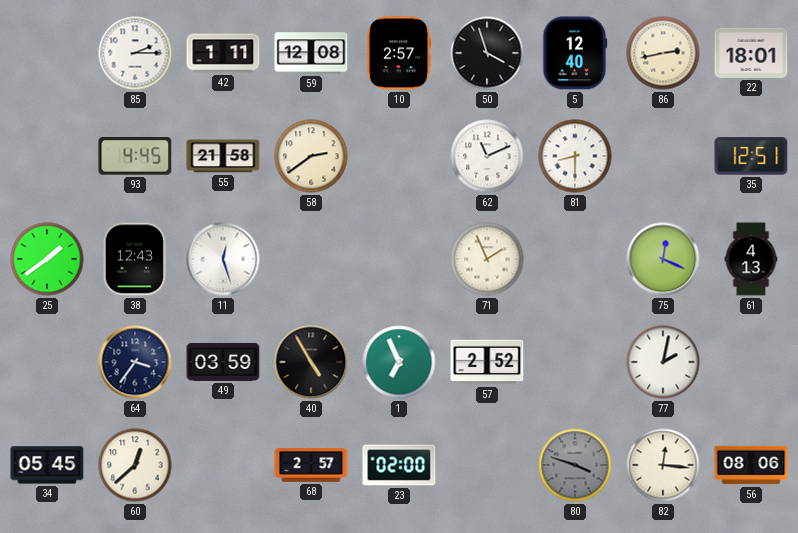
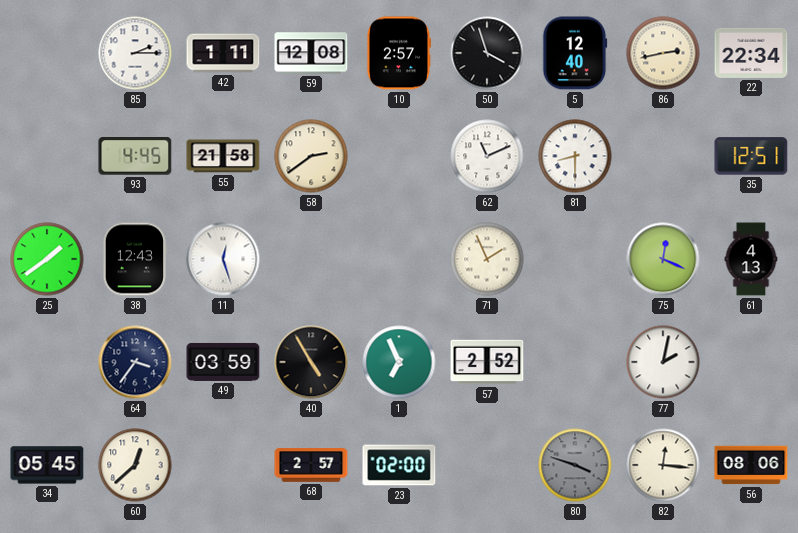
22: 18:01 -> 22:34 (751, 53)
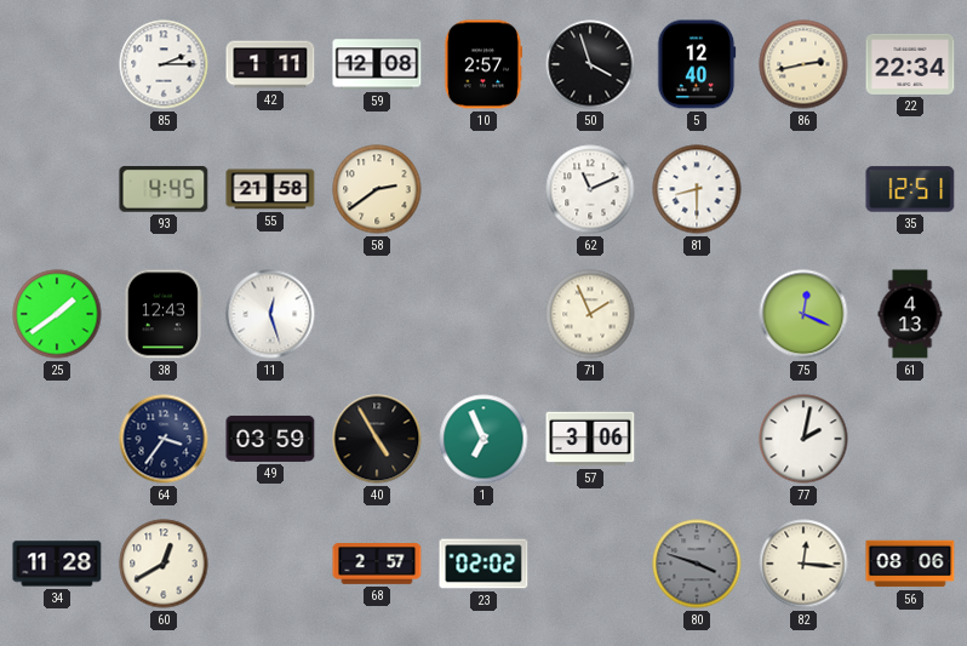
57: 2:52 -> 3:06 (590, 439)
34: 05:45 -> 11:28 (57, 564)
60: 12:38 -> 12:40 (164, 564)
23: 02:00 -> 02:02 (483, 564)
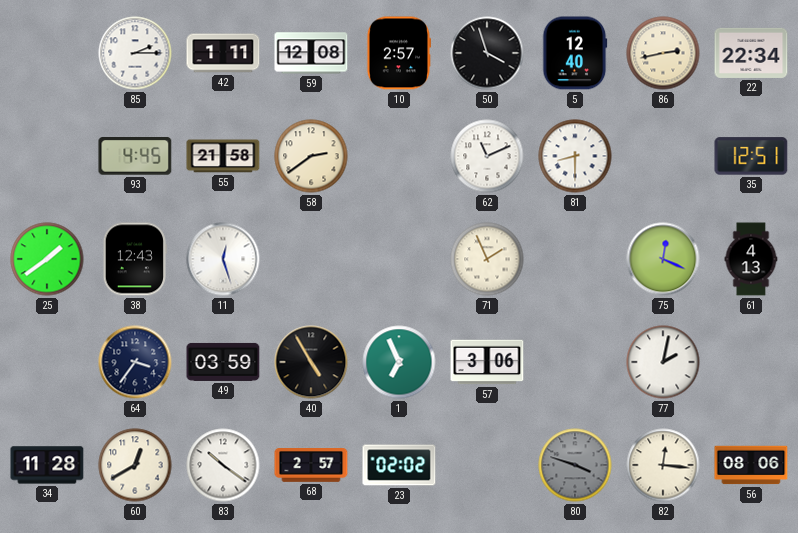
83: none -> 10:21 (223, 465)
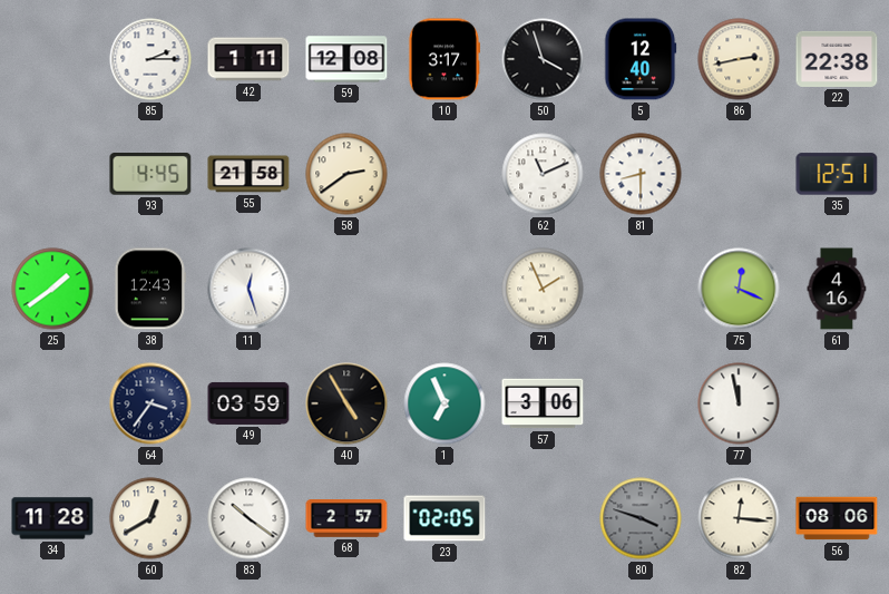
10: 2:57 -> 3:17 (443, 59)
22: 22:34 -> 22:38 (837, 59)
61: 4:13 -> 4:16 (837, 289)
77: 2:02 -> 11:58 (739, 403)
23: 02:02 -> 02:05 (444, 518)
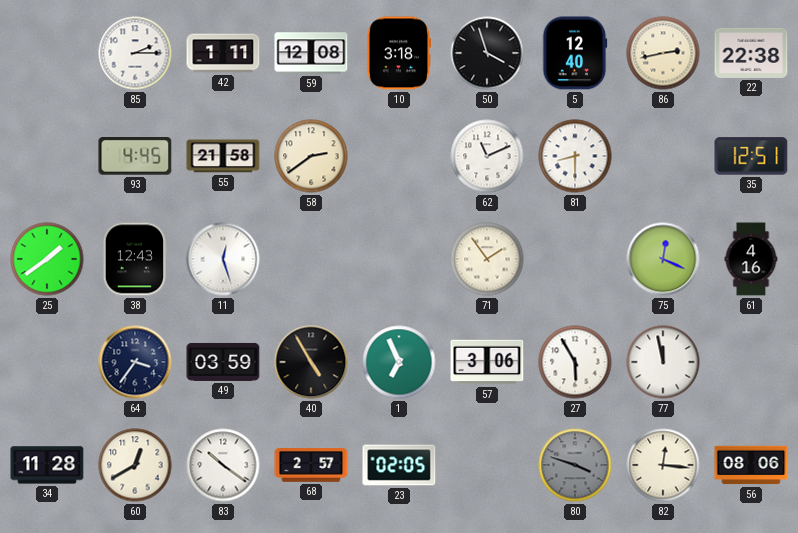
10: 3:17 -> 3:18 (398, 53)
71: 1:56 -> 1:54 (487, 259)
27: none -> 5:55 (575, 362)
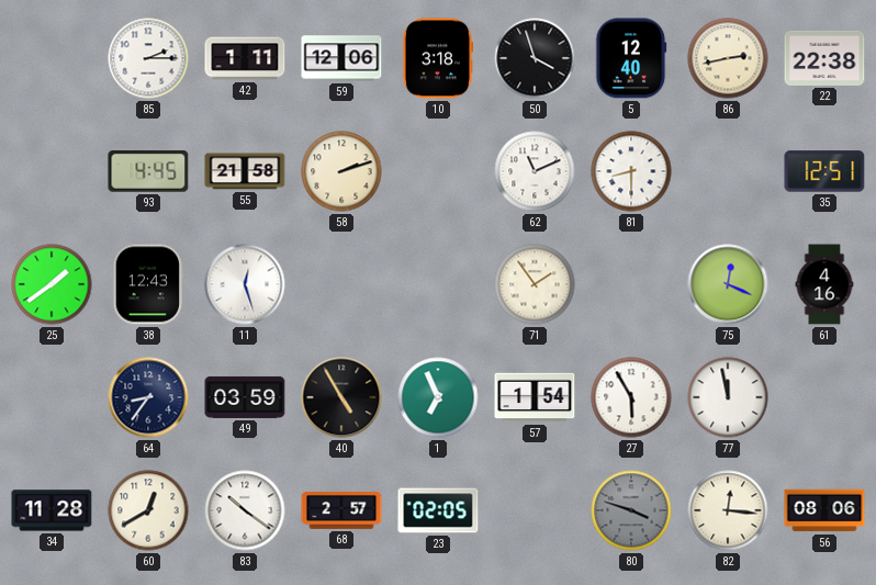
59: 12:08 -> 12:06 (341, 58)
58: 2:39 -> 2:12 (341, 171)
64: 3:36 -> 8:36 (148, 397)
57: 3:06 -> 1:54 (535, 397)
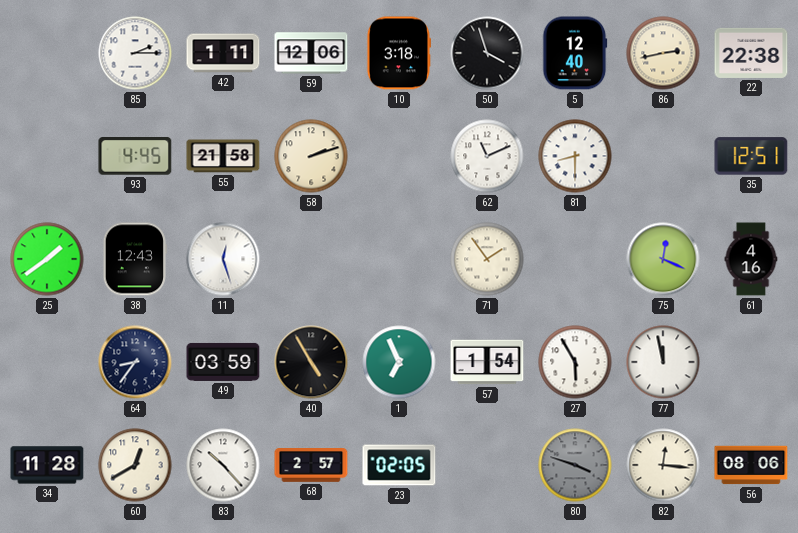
83: 10:21 -> 10:23 (223, 465)
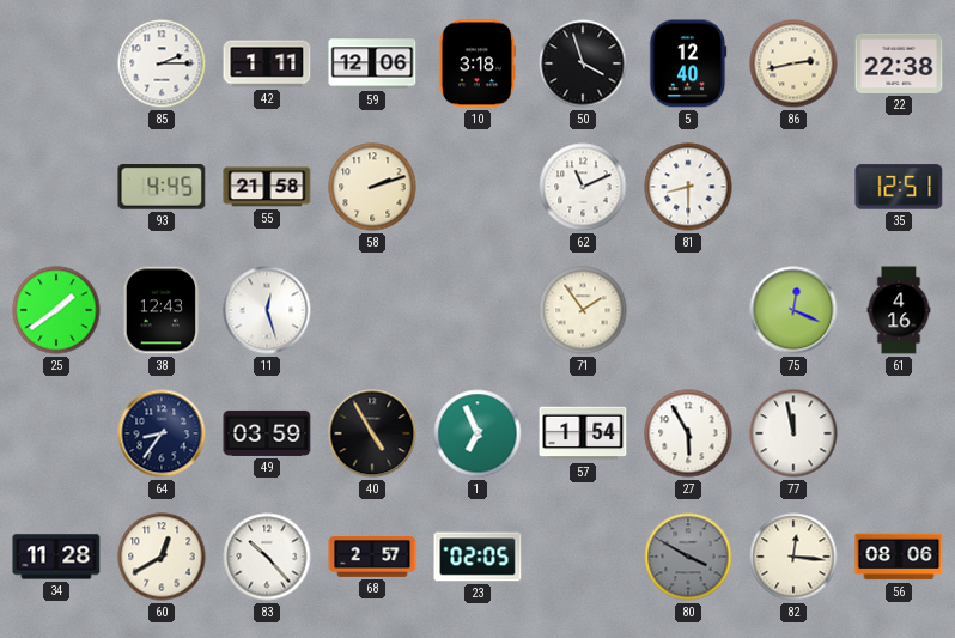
80: 3:48 -> 3:50 (688, 557)
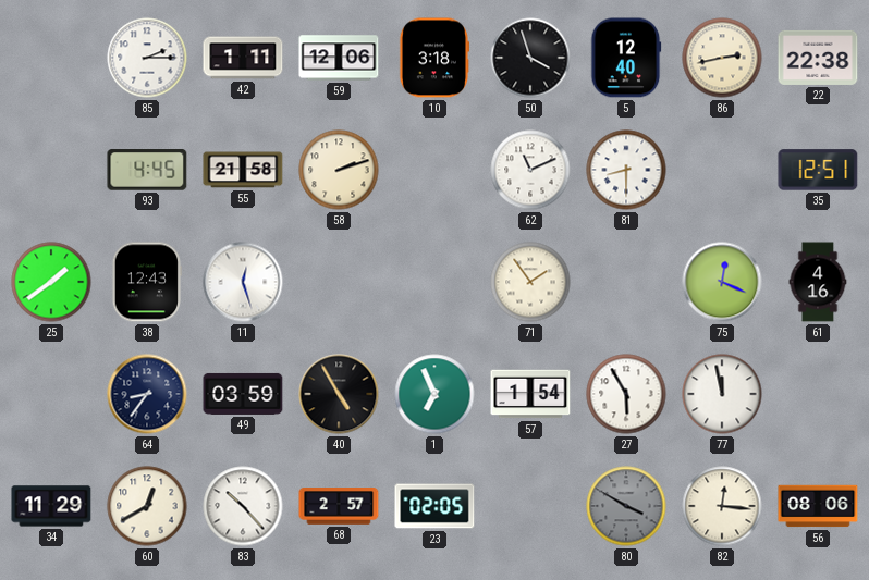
34: 11:28 -> 11:29 (51, 506)
